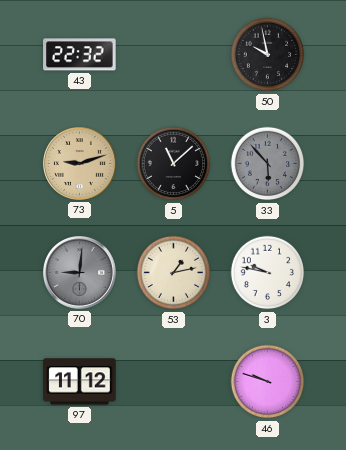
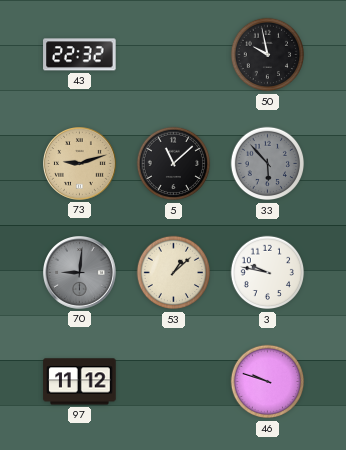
53: 1:13 -> 1:08 (174, 273)
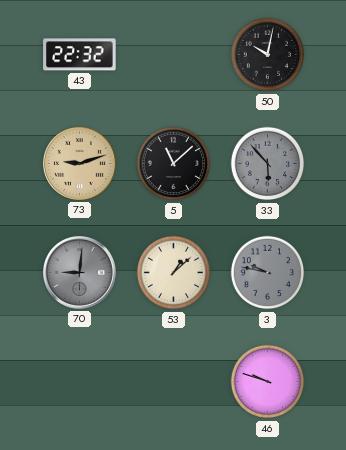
50: 9:58 -> 10:02 (268, 55)
3 dial: white -> grey (268, 273)
97: 11:12 -> none (80, 382)
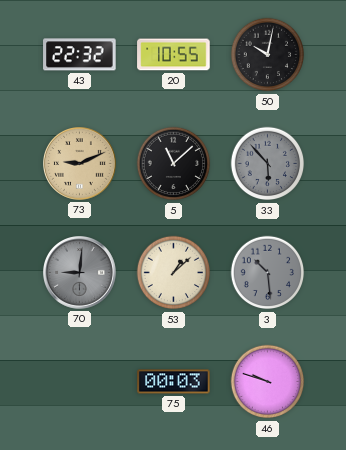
20: none -> 10:55 (174, 55)
73: 9:12 -> 9:11 (80, 164)
3: 9:47 -> 10:29 (268, 273)
75: none -> 00:03 (174, 382)
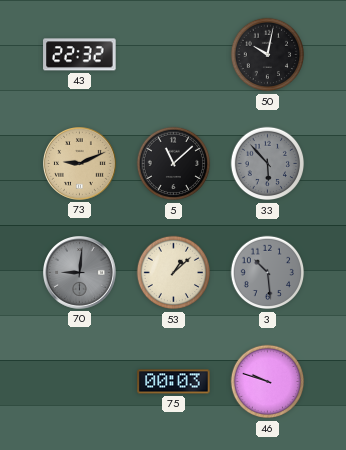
20: 10:55 -> none (174, 55)
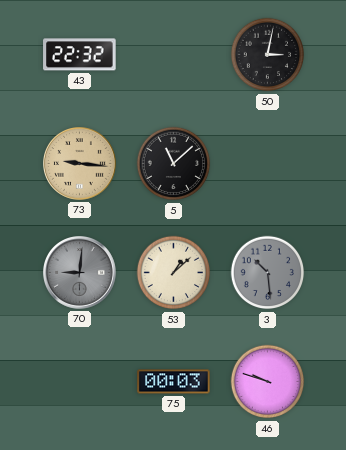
50: 10:02 -> 3:02 (268, 55)
73: 9:11 -> 9:16 (80, 164)
33: 5:53 -> none (268, 164)
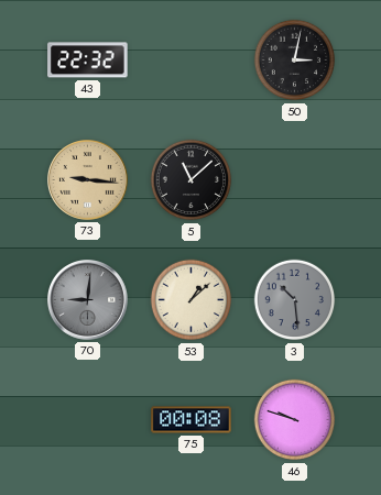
75: 00:03 -> 00:08 (192, 420)
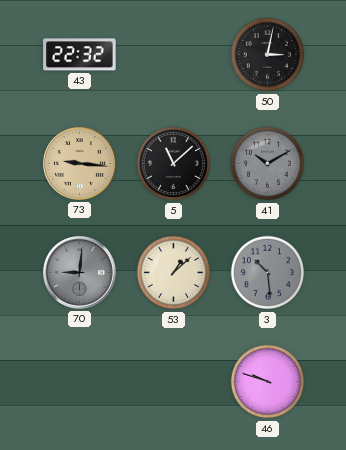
41: none -> 10:10 (268, 164)
75: 00:08 -> none (192, 420)
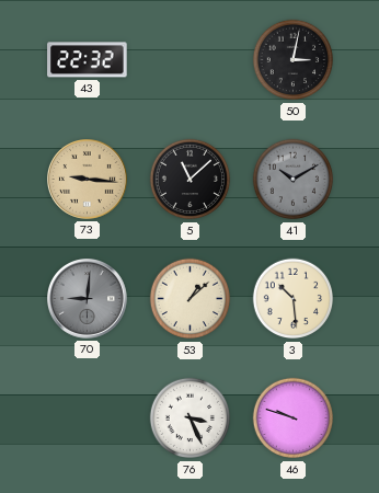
3 dial: grey -> cream (294, 299)
76: none -> 3:26 (191, 419)
